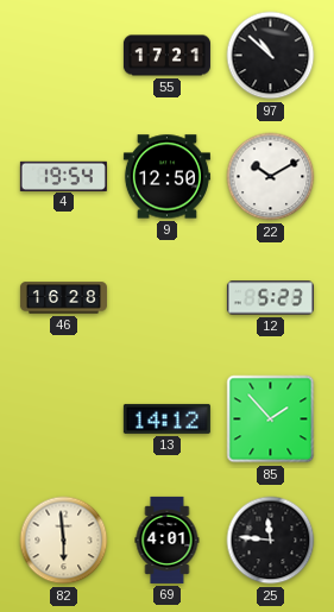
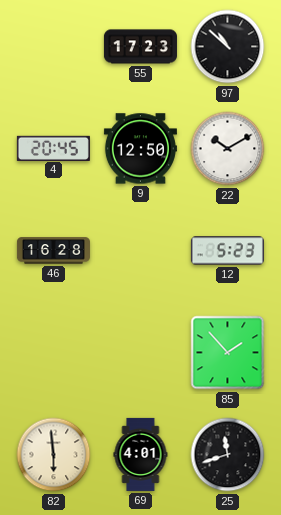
55: 17:21 -> 17:23 (140, 47)
4: 19:54 -> 20:45 (53, 148)
13: 14:12 -> none (166, 418)
25: 11:46 -> 11:42 (228, 455)
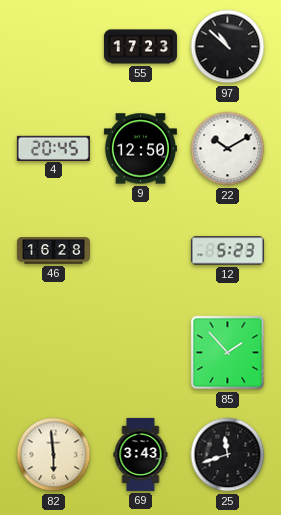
69: 4:01 -> 3:43 (141, 454)
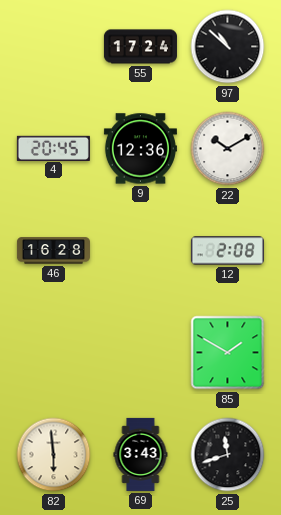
55: 17:23 -> 17:24 (140, 47)
9: 12:50 -> 12:36 (140, 149)
12: 5:23 -> 2:08 (227, 251)
85: 1:53 -> 1:50 (228, 353)
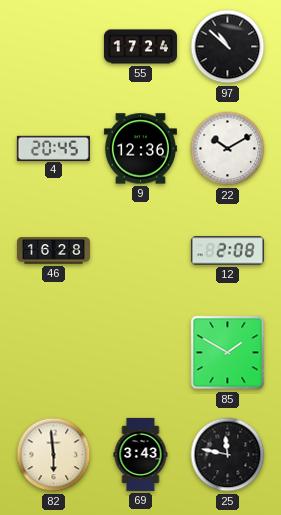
25: 11:42 -> 11:47 (228, 455)
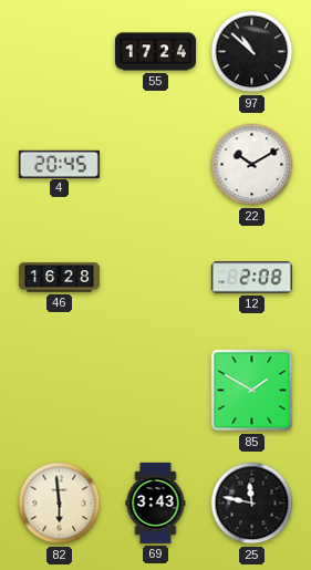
9: 12:36 -> none (140, 149)
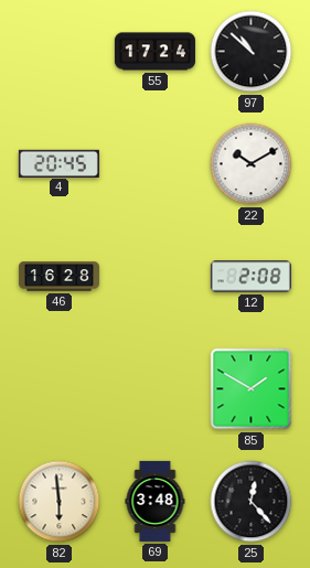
69: 3:43 -> 3:48 (156, 501)
25: 11:47 -> 12:23 (252, 502)
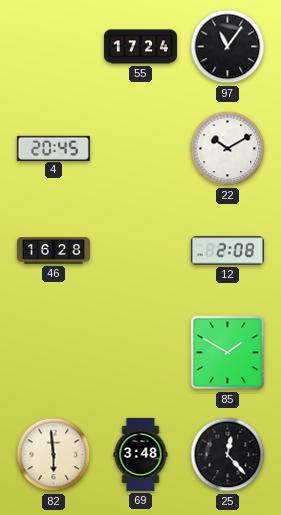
97: 10:52 -> 11:06 (228, 47)
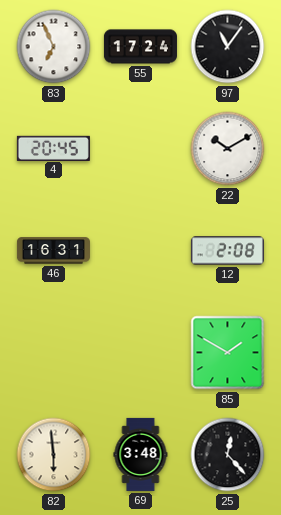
83: none -> 6:56 (54, 47)
46: 16:28 -> 16:31 (53, 251)
